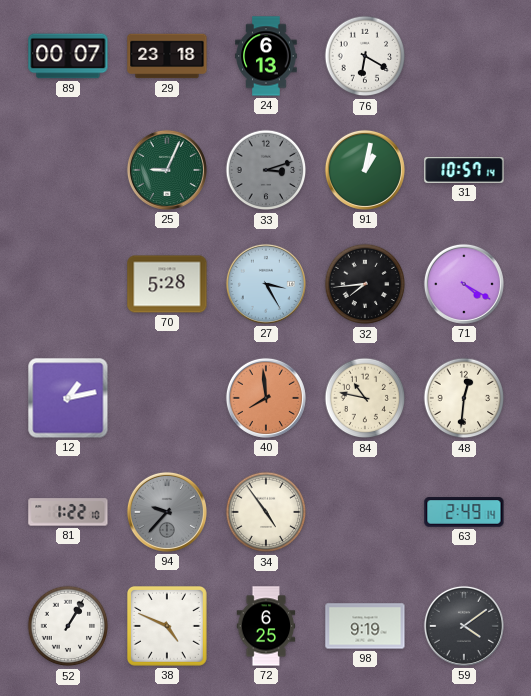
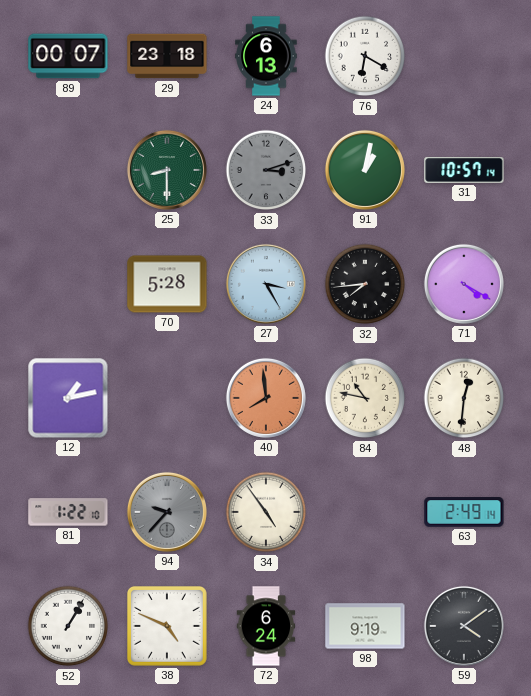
25: 9:04 -> 8:30 (167, 170)
72: 6:25 -> 6:24 (266, 626)
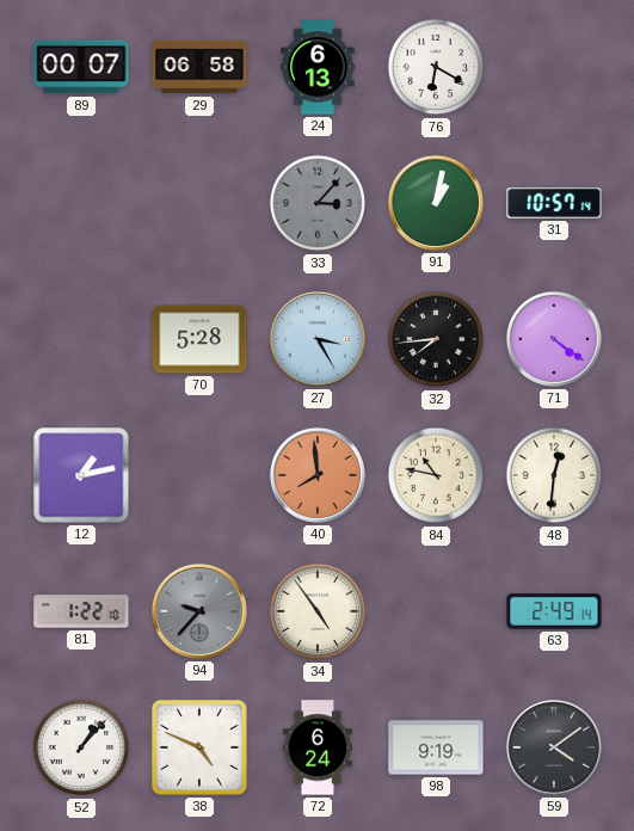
29: 23:18 -> 06:58 (199, 67)
25: 8:30 -> none (167, 170)
33: 3:12 -> 3:07 (318, 203)
71: 4:20 -> 4:21 (554, 339)
52: 1:05 -> 1:07 (81, 747)
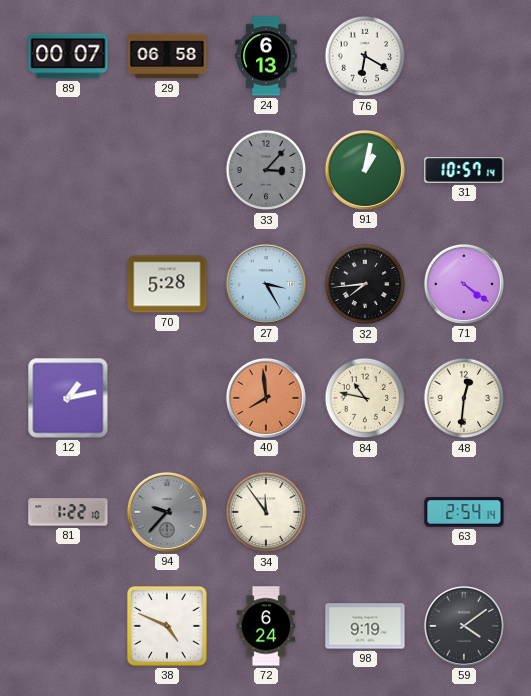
34: 4:54 -> 11:54 (266, 512)
63: 2:49 -> 2:54 (464, 512)
52: 1:07 -> none (81, 747)
